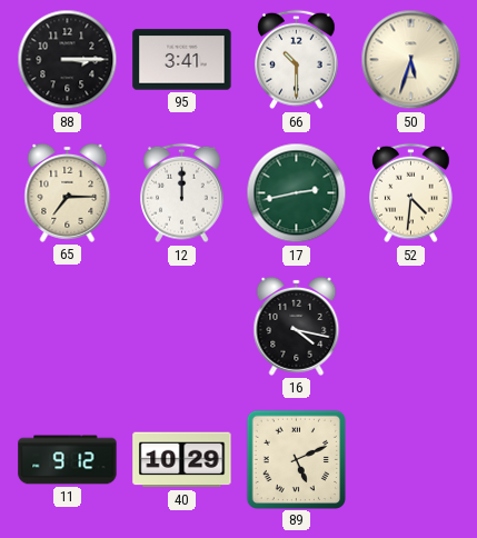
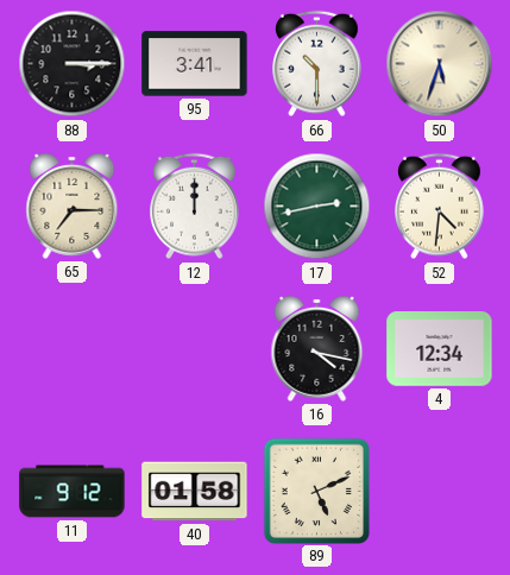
4: none -> 12:34 (440, 349)
40: 10:29 -> 01:58 (195, 492)
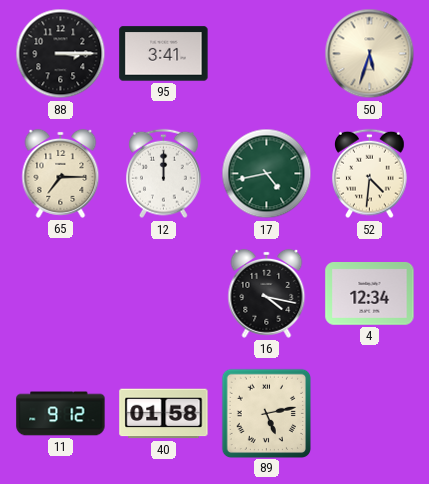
66: 10:30 -> none (317, 64)
17: 2:43 -> 4:43 (267, 174)
89: 5:11 -> 5:13 (266, 413)
